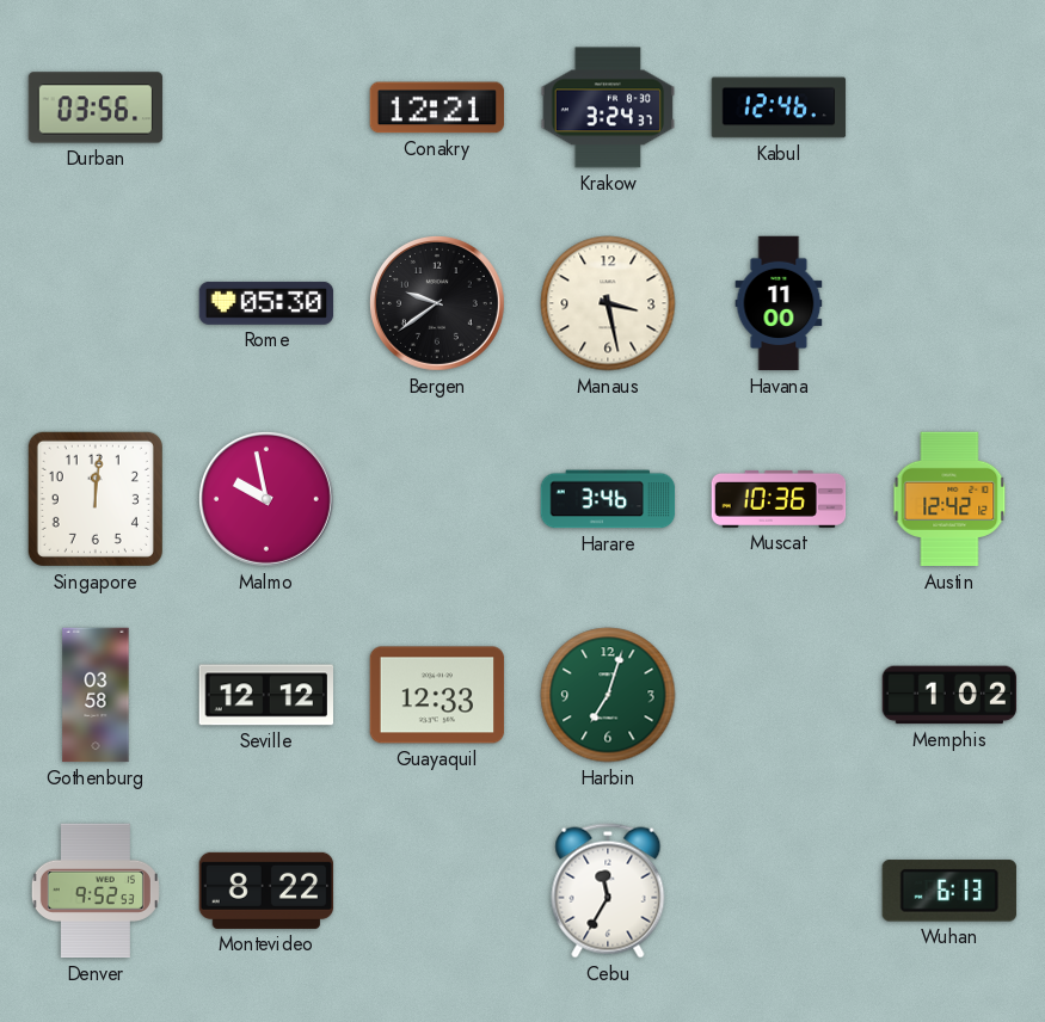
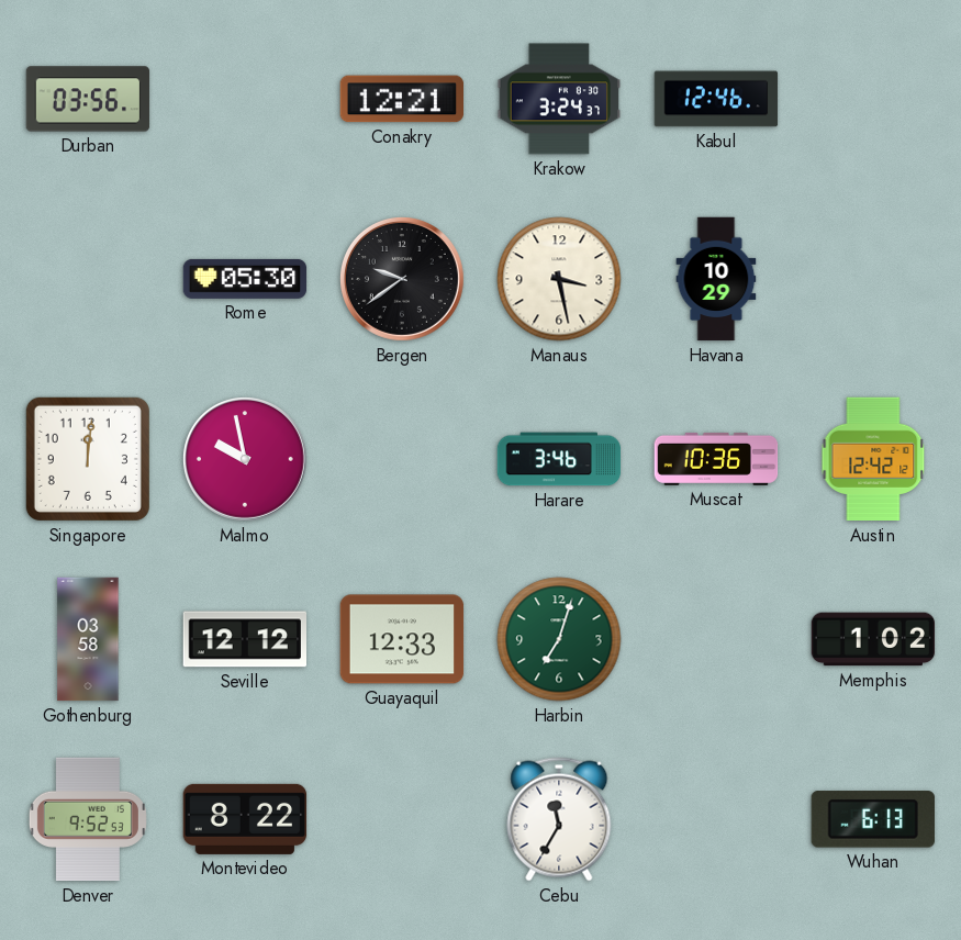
Havana: 11:00 -> 10:29 (716, 279)
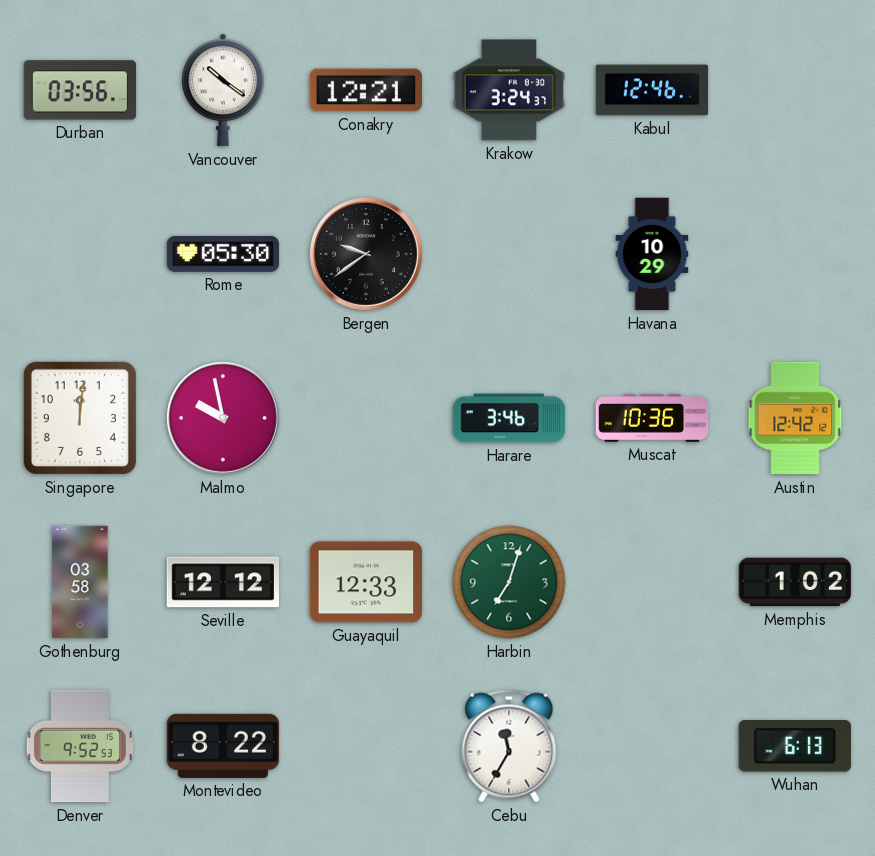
Vancouver: none -> 10:21 (223, 90)
Manaus: 3:28 -> none (559, 279)
